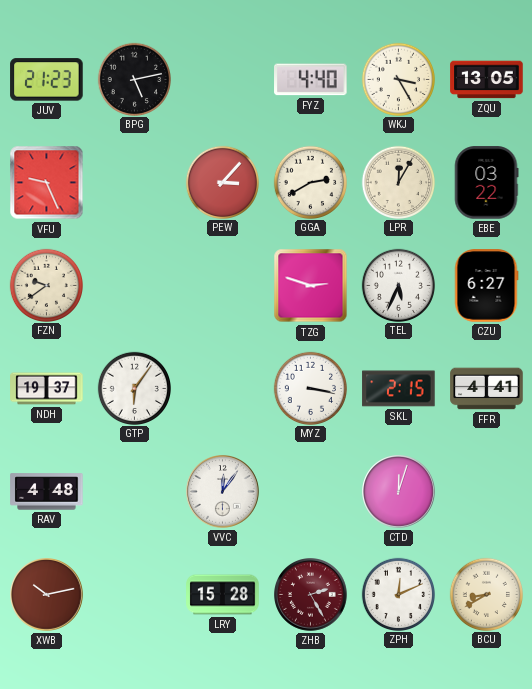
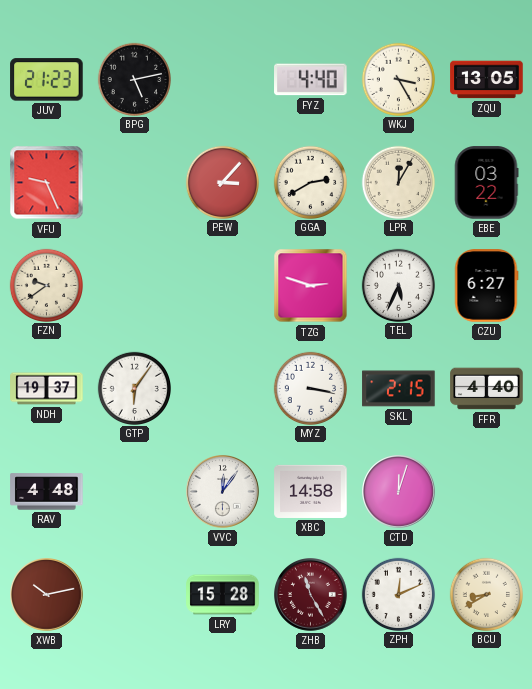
FFR: 4:41 -> 4:40 (487, 389)
XBC: none -> 14:58 (311, 491)
ZHB: 2:25 -> 11:25 (311, 595)
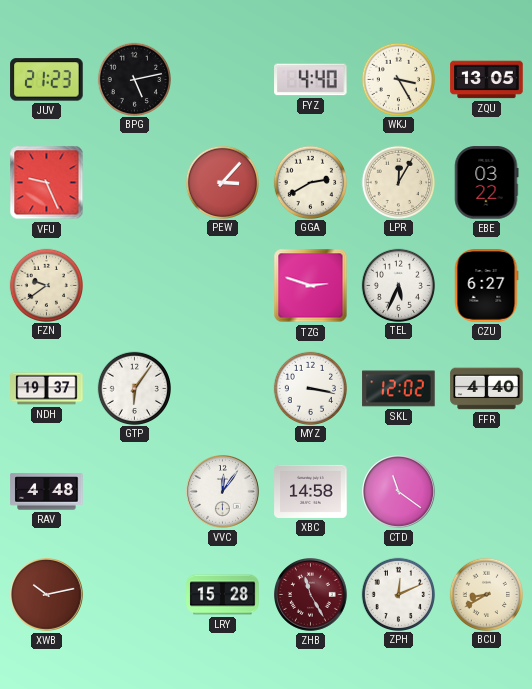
SKL: 2:15 -> 12:02 (399, 389)
CTD: 12:03 -> 11:21 (399, 492)
